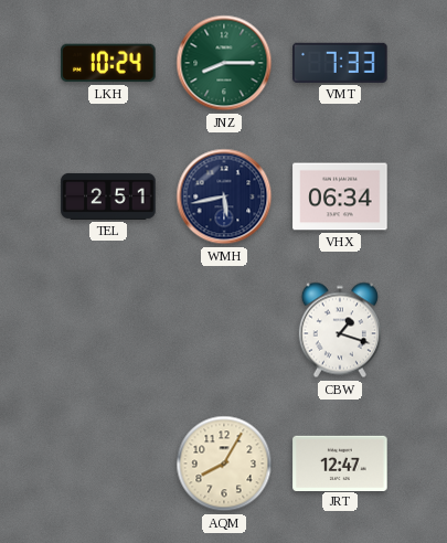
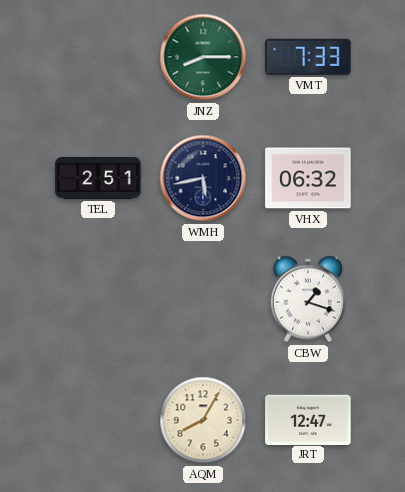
LKH: 10:24 -> none (108, 63)
VHX: 06:34 -> 06:32 (308, 178)
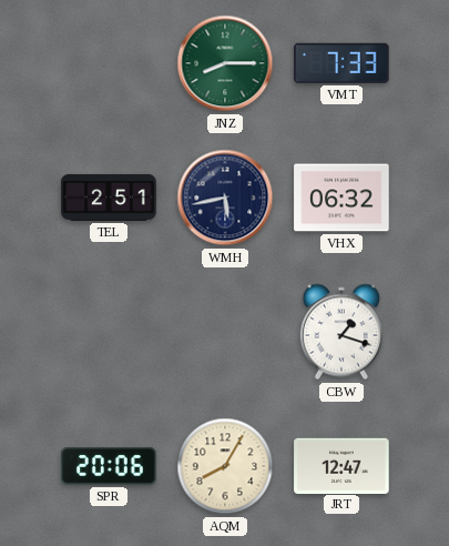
SPR: none -> 20:06 (109, 466)
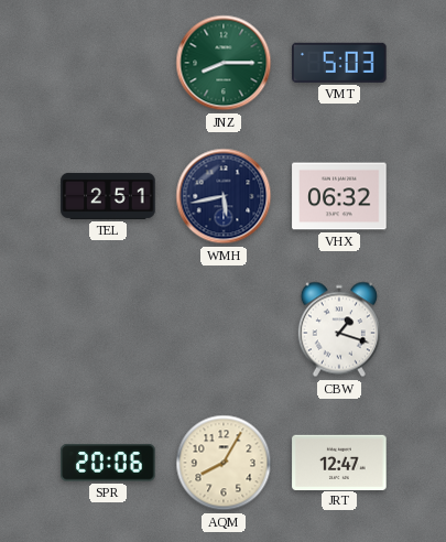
VMT: 7:33 -> 5:03 (339, 63)
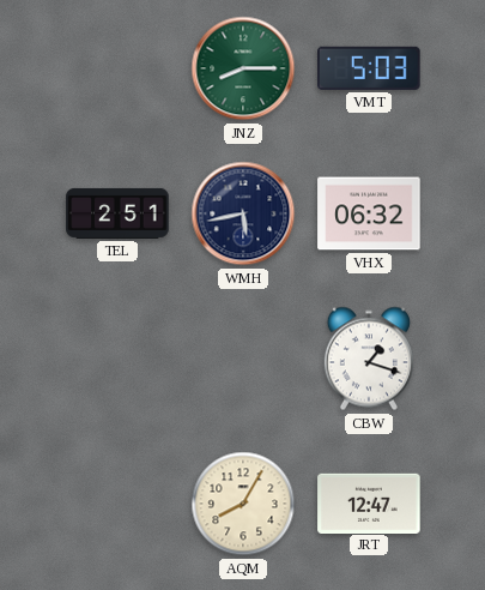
SPR: 20:06 -> none (108, 463)
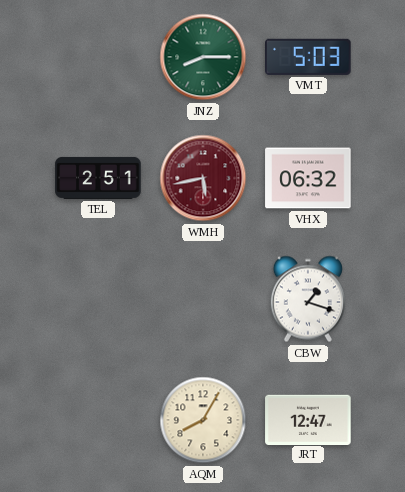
WMH dial: navy -> burgundy (203, 178)
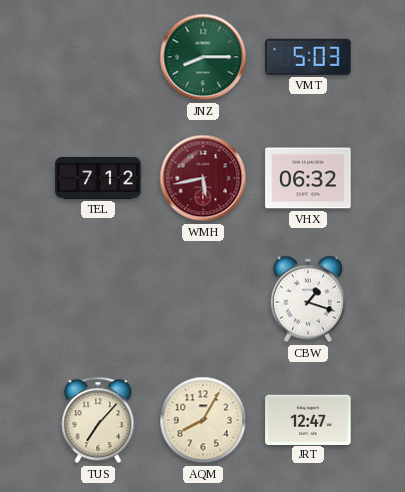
TEL: 2:51 -> 7:12 (98, 178)
TUS: none -> 7:07 (98, 420)
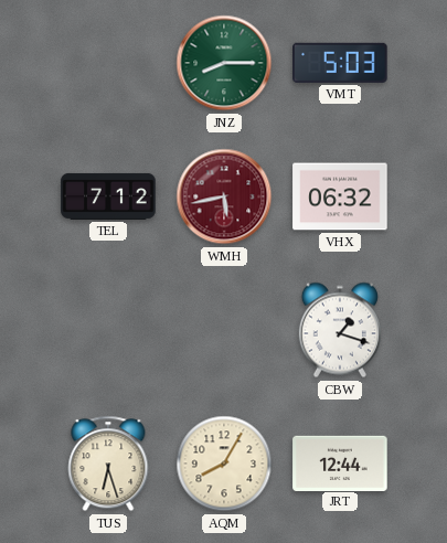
TUS: 7:07 -> 6:27 (108, 464)
JRT: 12:47 -> 12:44 (340, 462)
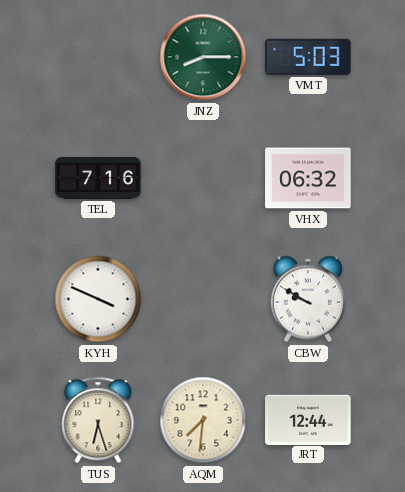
TEL: 7:12 -> 7:16 (98, 178)
WMH: 5:43 -> none (224, 196)
KYH: none -> 3:49 (98, 299)
CBW: 1:18 -> 9:50 (308, 299)
AQM: 8:05 -> 7:31 (203, 420)
